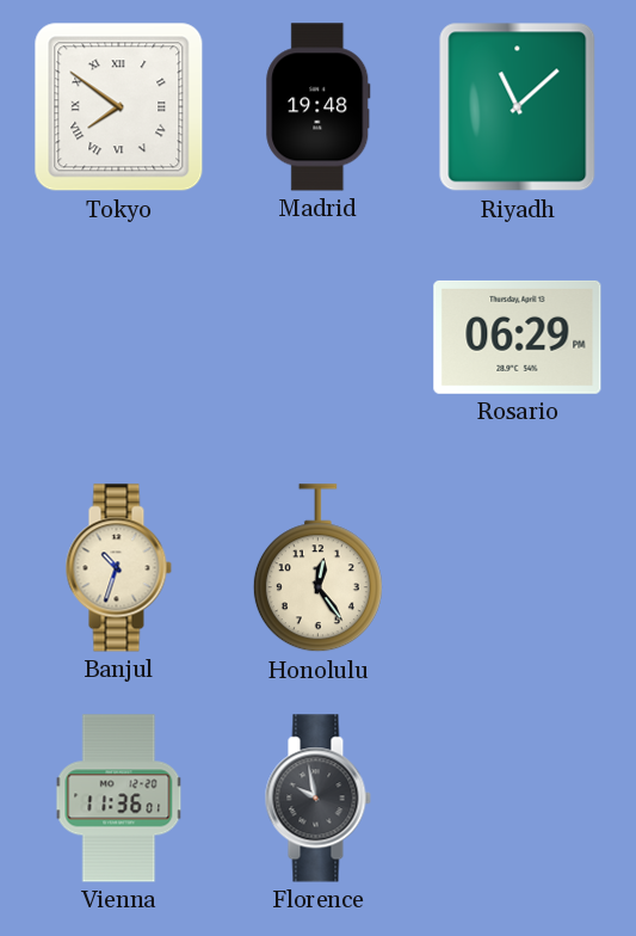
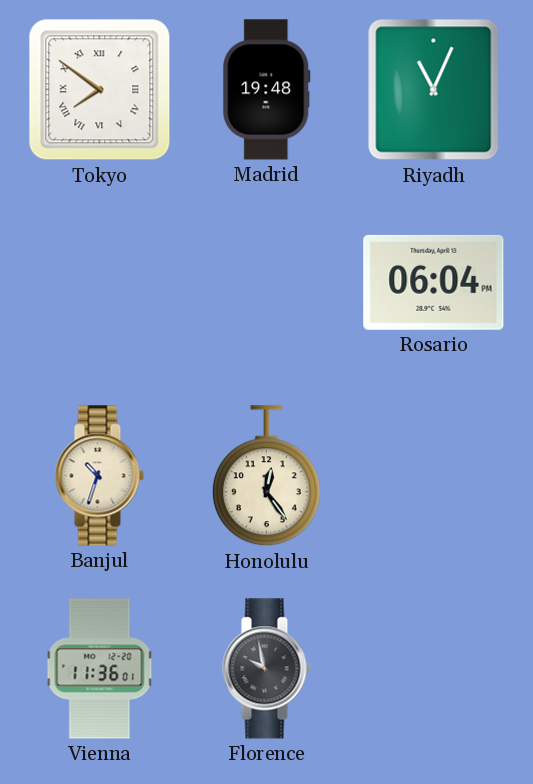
Riyadh: 11:08 -> 11:04 (434, 90)
Rosario: 06:29 -> 06:04 (434, 282)
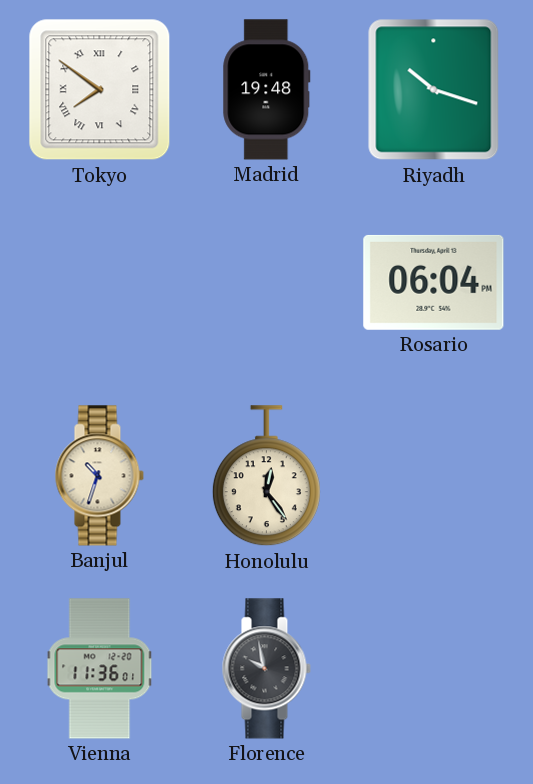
Riyadh: 11:04 -> 10:18 (434, 90)
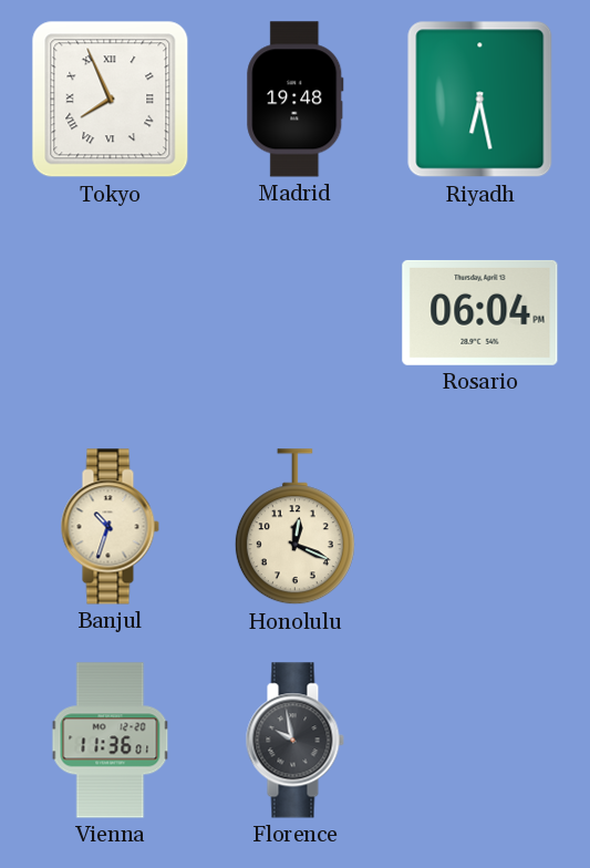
Tokyo: 7:51 -> 7:56 (111, 100)
Riyadh: 10:18 -> 6:28 (480, 100)
Honolulu: 12:24 -> 12:19 (294, 527)
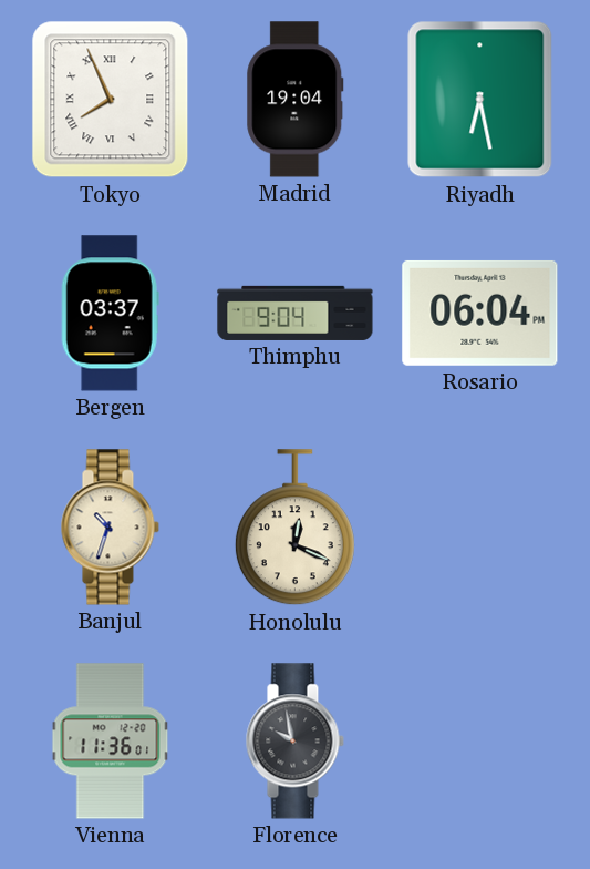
Madrid: 19:48 -> 19:04 (296, 100)
Bergen: none -> 03:37 (110, 314)
Thimphu: none -> 9:04 (296, 313)
